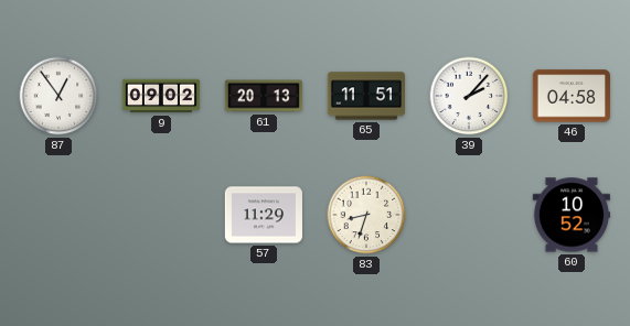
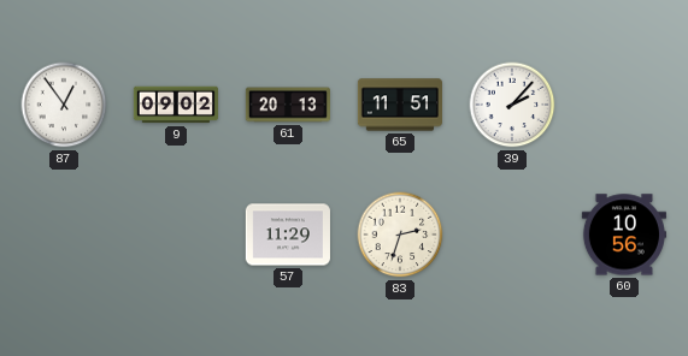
46: 04:58 -> none (572, 96)
83: 8:33 -> 2:33 (400, 235)
60: 10:52 -> 10:56 (624, 235)
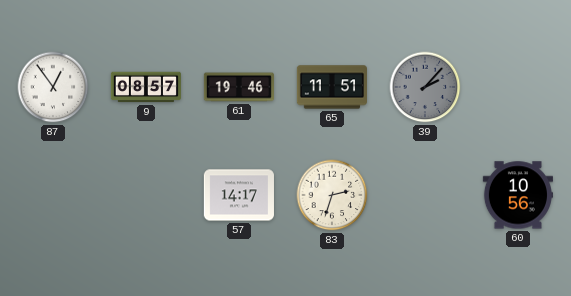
9: 09:02 -> 08:57 (145, 87)
61: 20:13 -> 19:46 (239, 87)
39 dial: white -> grey (425, 87)
57: 11:29 -> 14:17 (239, 195)
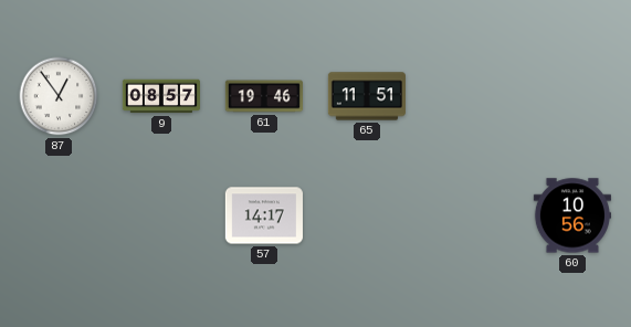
39: 2:07 -> none (425, 87)
83: 2:33 -> none (332, 195)
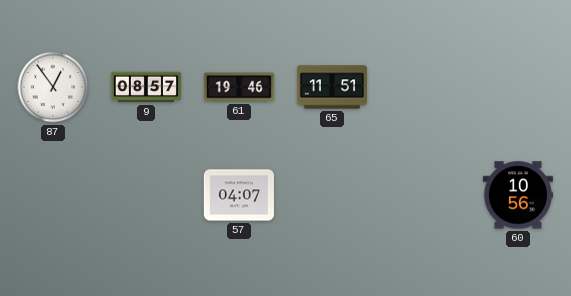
57: 14:17 -> 04:07 (239, 195)
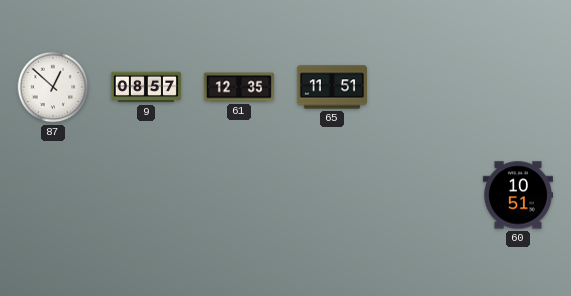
87: 12:54 -> 12:52 (53, 87)
61: 19:46 -> 12:35 (239, 87)
57: 04:07 -> none (239, 195)
60: 10:56 -> 10:51 (518, 195)
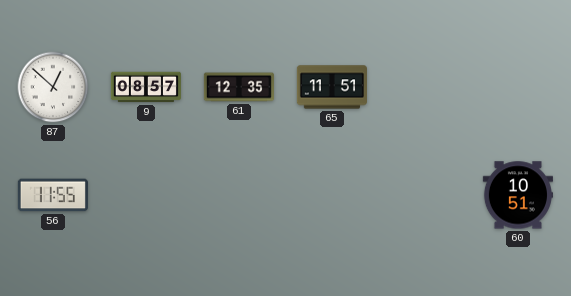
56: none -> 11:55 (53, 195)
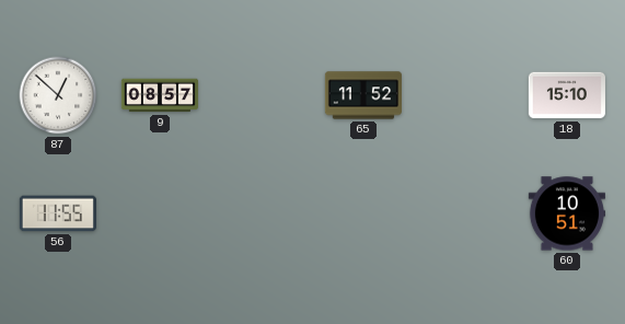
61: 12:35 -> none (239, 87)
65: 11:51 -> 11:52 (363, 95)
18: none -> 15:10 (567, 95)
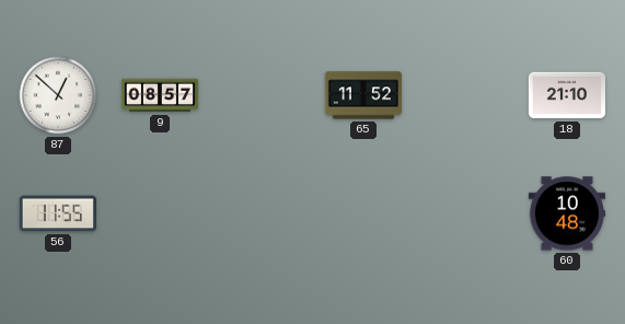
18: 15:10 -> 21:10 (567, 95)
60: 10:51 -> 10:48 (567, 213)
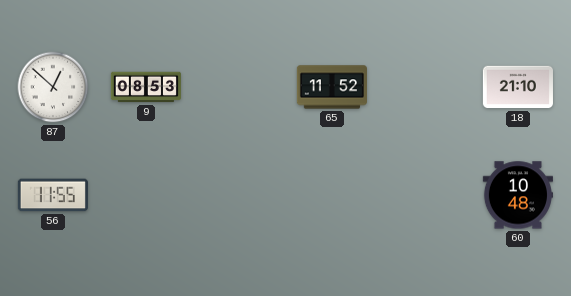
9: 08:57 -> 08:53 (145, 87)
